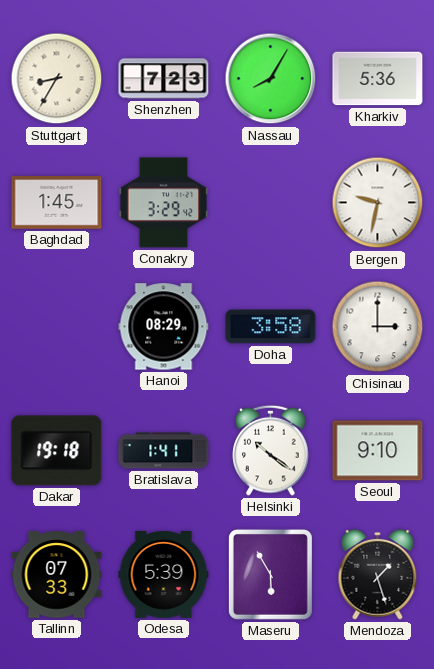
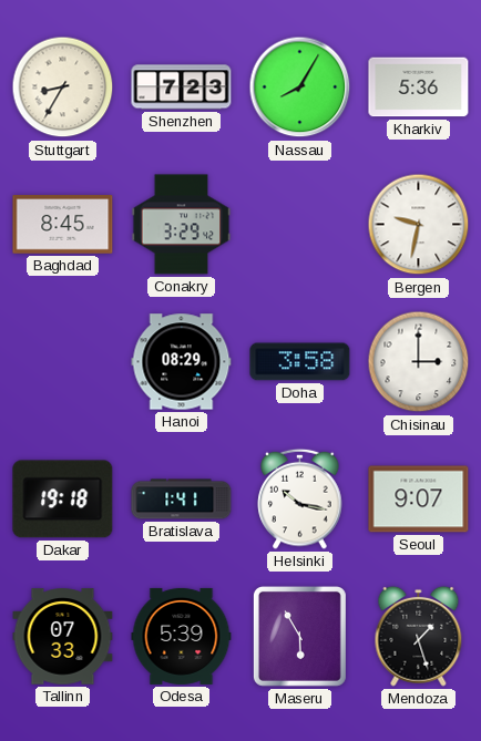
Baghdad: 1:45 -> 8:45 (63, 225)
Helsinki: 10:21 -> 10:17 (300, 498)
Seoul: 9:10 -> 9:07 (419, 500)
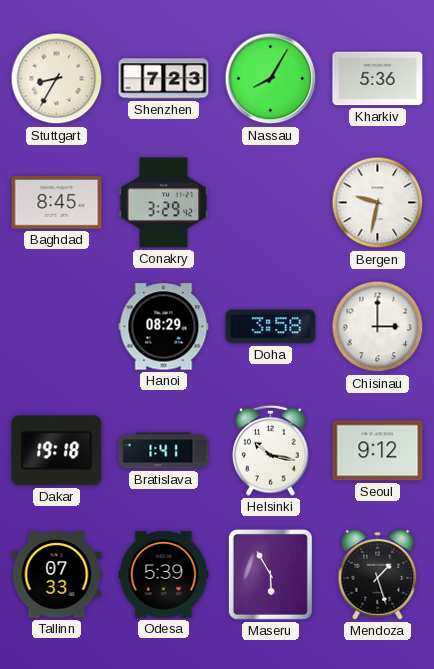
Seoul: 9:07 -> 9:12 (378, 451)
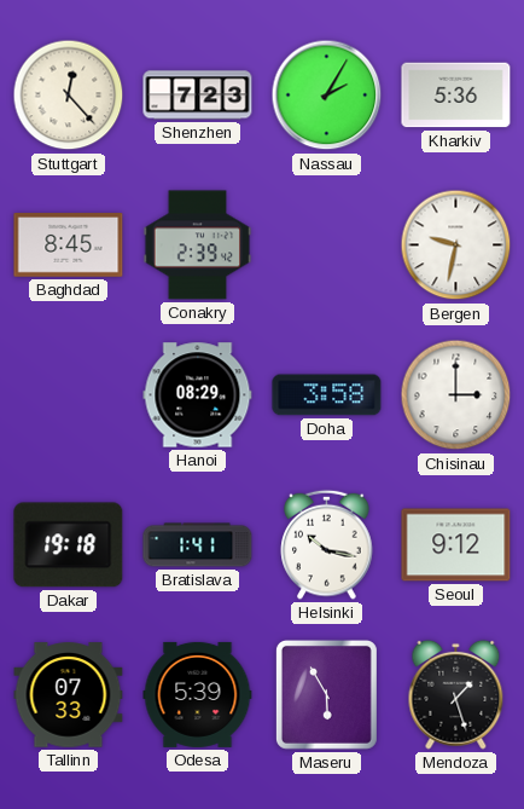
Stuttgart: 8:35 -> 12:23 (69, 96)
Nassau: 8:05 -> 2:05 (327, 96)
Conakry: 3:29 -> 2:39 (198, 245)
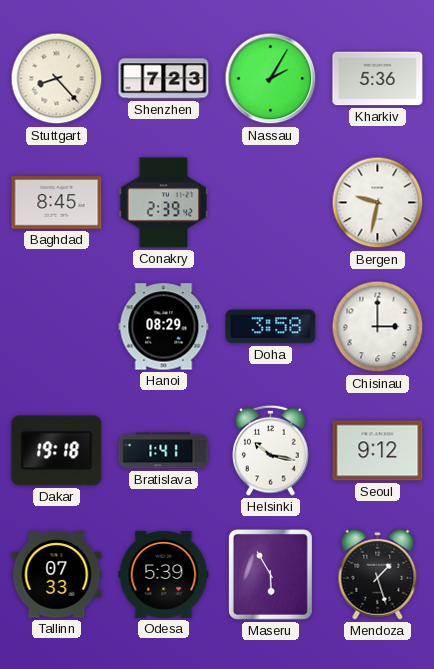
Stuttgart: 12:23 -> 8:23 (57, 79)
